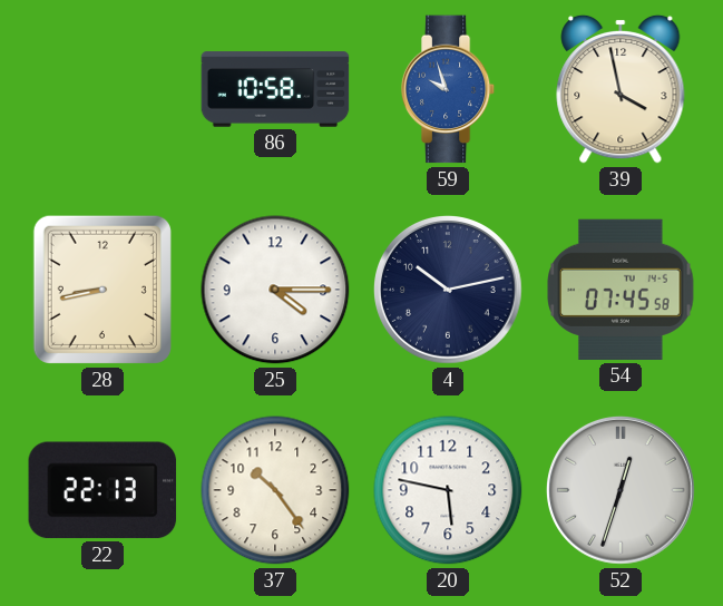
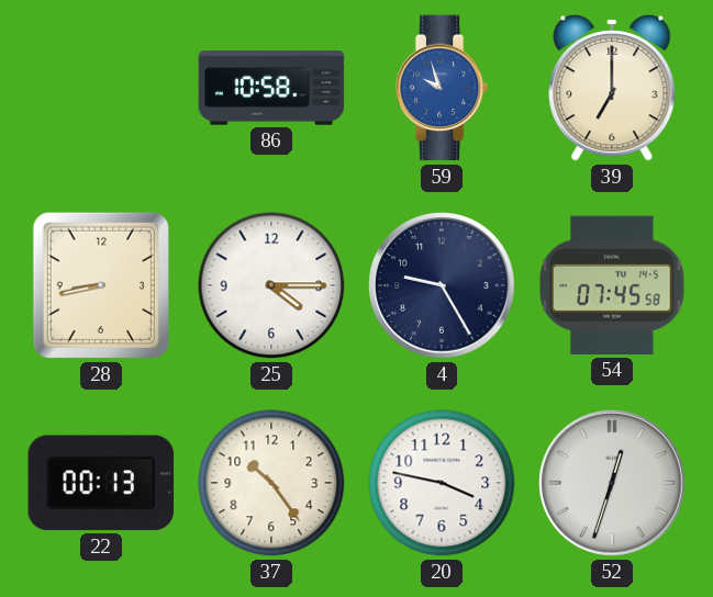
39: 3:58 -> 7:00 (612, 88)
4: 10:13 -> 9:25 (443, 286)
22: 22:13 -> 00:13 (101, 483)
20: 5:47 -> 3:47 (442, 483)
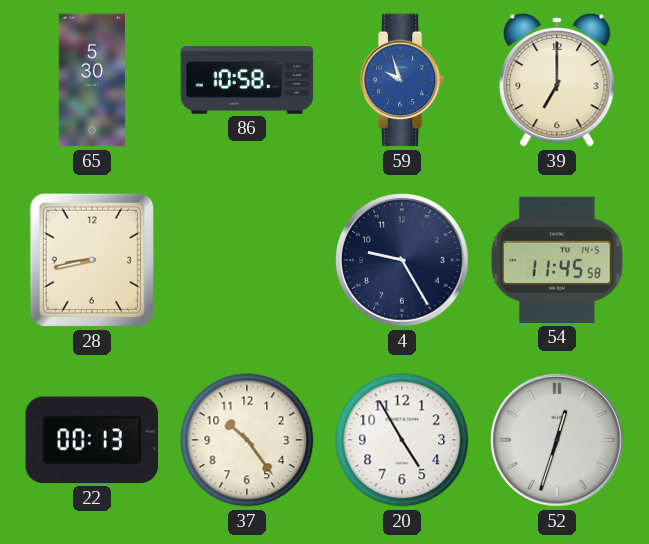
65: none -> 5:30 (92, 80)
25: 4:15 -> none (271, 285)
54: 07:45 -> 11:45 (557, 260)
20: 3:47 -> 4:55 (402, 440)
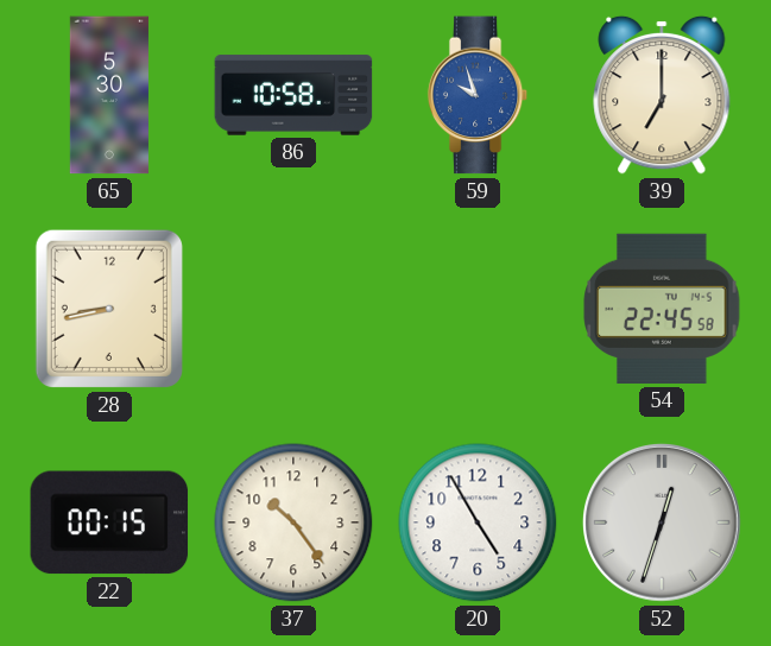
4: 9:25 -> none (403, 261)
54: 11:45 -> 22:45 (662, 309)
22: 00:13 -> 00:15 (109, 522)
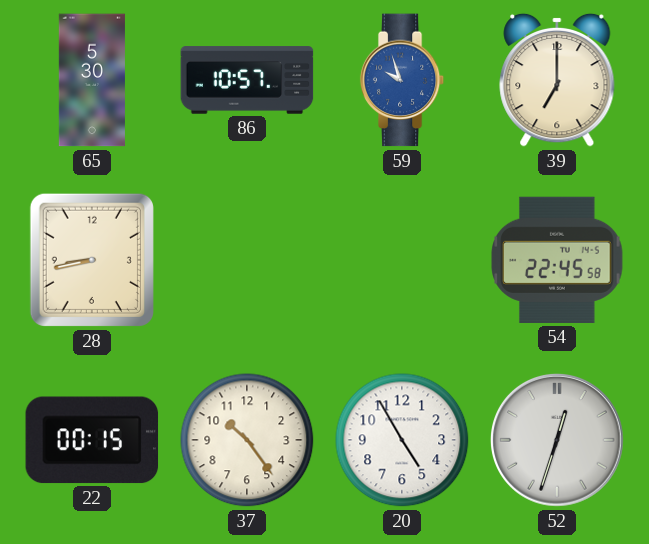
86: 10:58 -> 10:57 (247, 80)
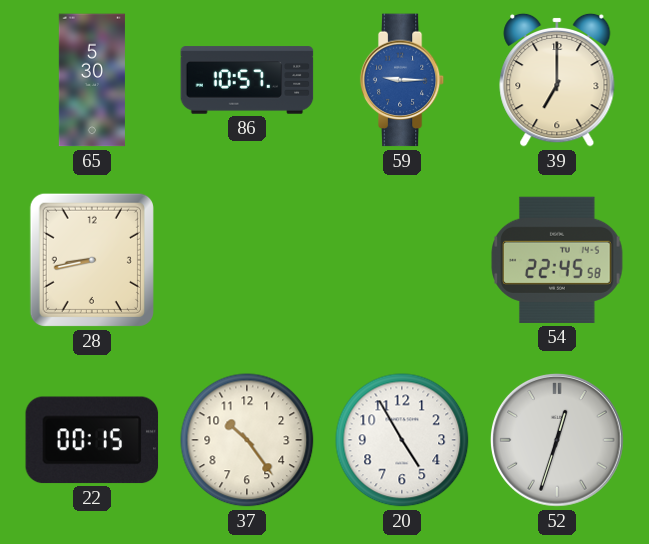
59: 9:57 -> 9:15 (402, 80)
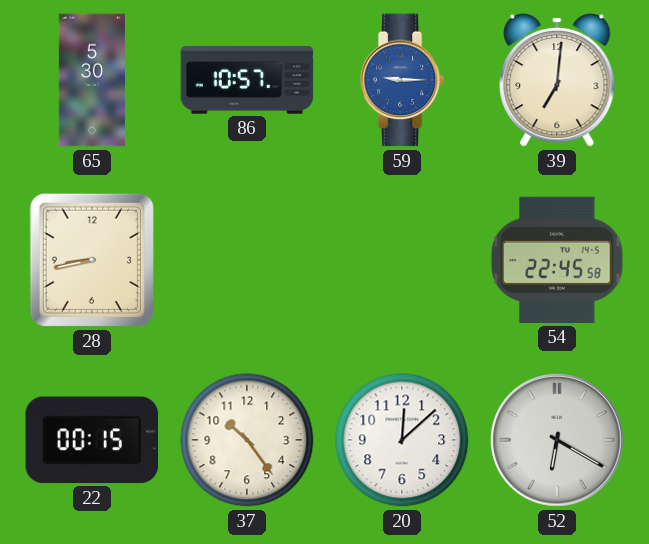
39: 7:00 -> 7:01 (557, 80)
20: 4:55 -> 12:08 (402, 440)
52: 12:33 -> 6:20 (558, 441)
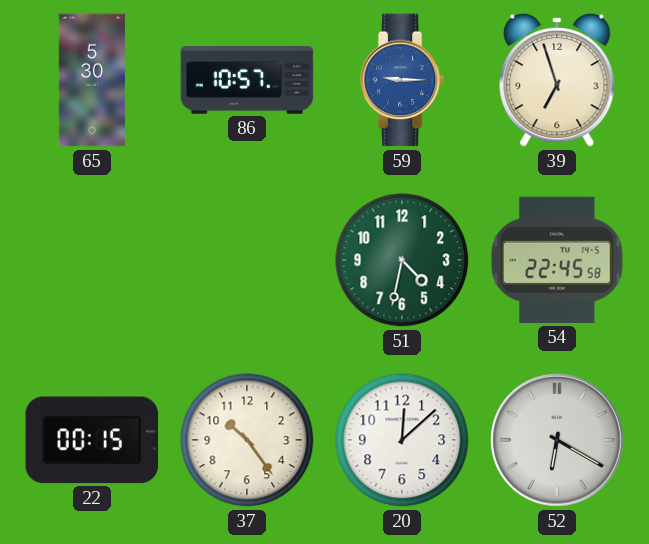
39: 7:01 -> 6:57 (557, 80)
28: 8:43 -> none (92, 260)
51: none -> 4:32 (402, 260)
